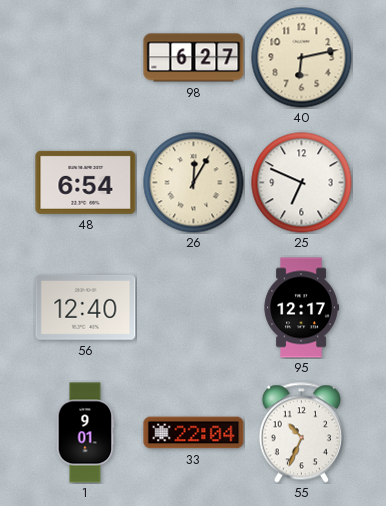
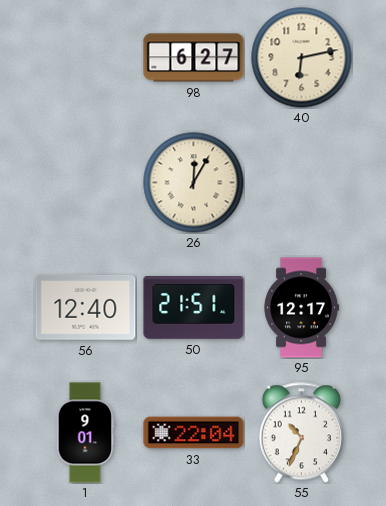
48: 6:54 -> none (86, 182)
25: 6:49 -> none (302, 183)
50: none -> 21:51 (194, 308)
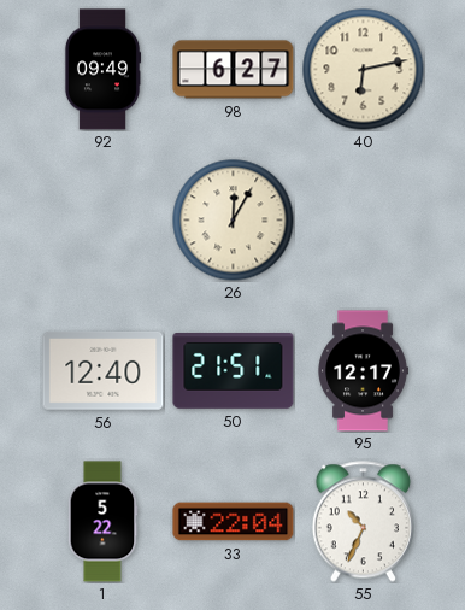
92: none -> 09:49 (102, 70)
1: 9:01 -> 5:22 (102, 522)
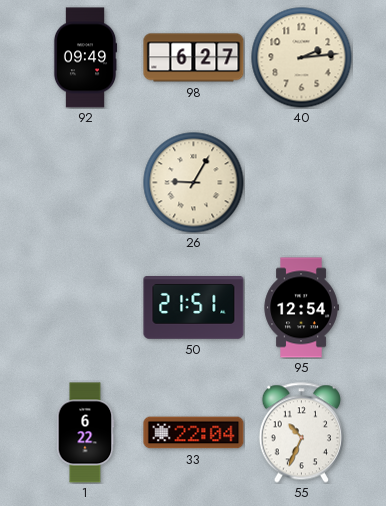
40: 6:13 -> 2:14 (302, 58)
26: 12:05 -> 9:05 (194, 183)
56: 12:40 -> none (104, 371)
95: 12:17 -> 12:54 (301, 308)
1: 5:22 -> 6:22 (85, 433)
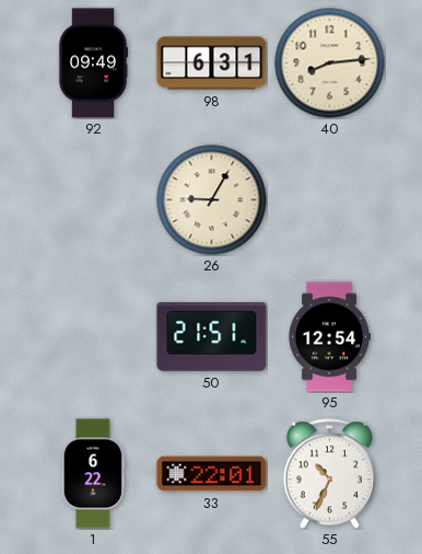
98: 6:27 -> 6:31 (212, 64)
40: 2:14 -> 8:14 (330, 64)
33: 22:04 -> 22:01 (212, 474)
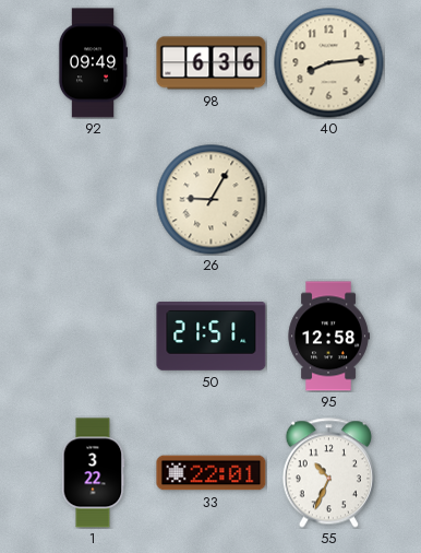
98: 6:31 -> 6:36 (212, 63)
95: 12:54 -> 12:58 (328, 337)
1: 6:22 -> 3:22 (93, 473)
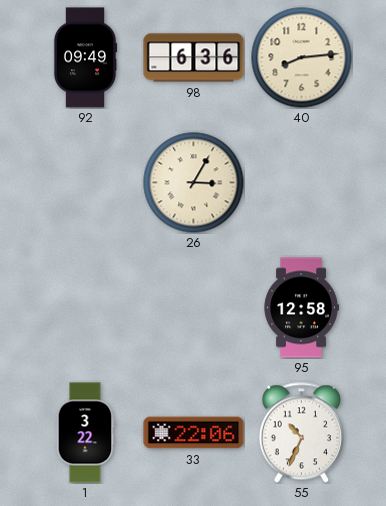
26: 9:05 -> 3:05 (194, 183)
50: 21:51 -> none (212, 337)
33: 22:01 -> 22:06 (194, 433)
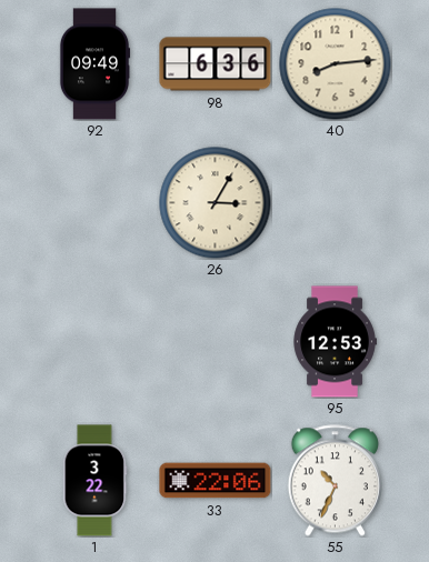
95: 12:58 -> 12:53 (335, 342)
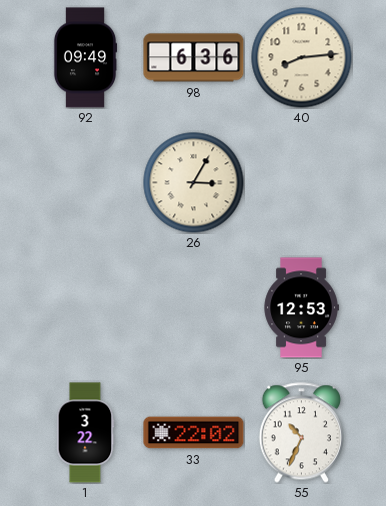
33: 22:06 -> 22:02 (194, 433)
